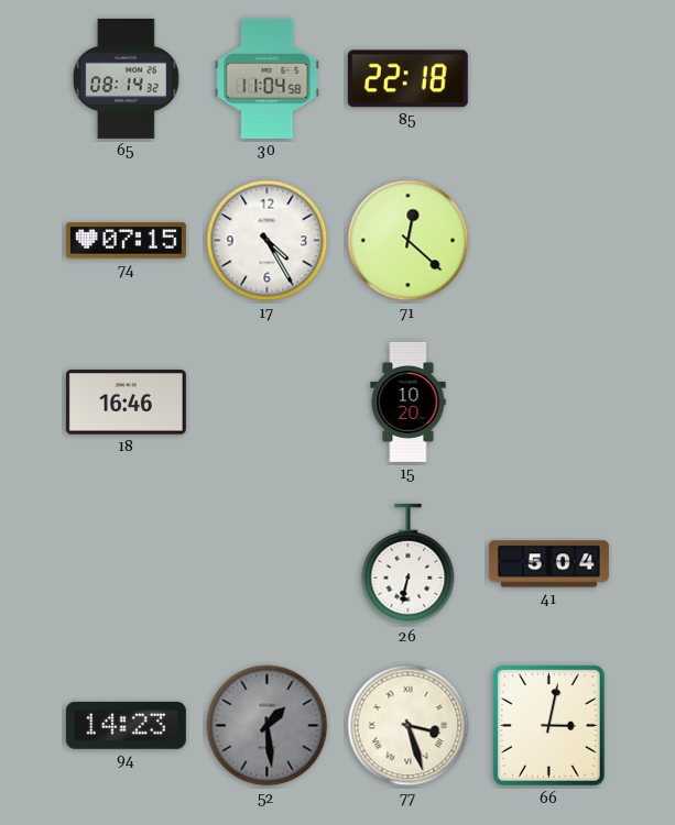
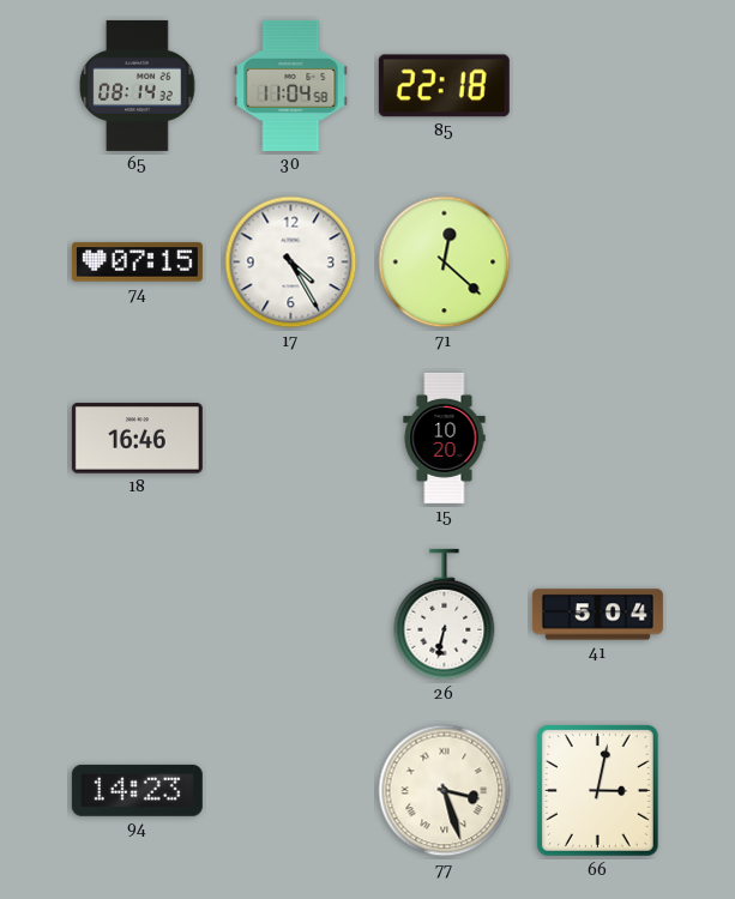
52: 1:29 -> none (268, 726)
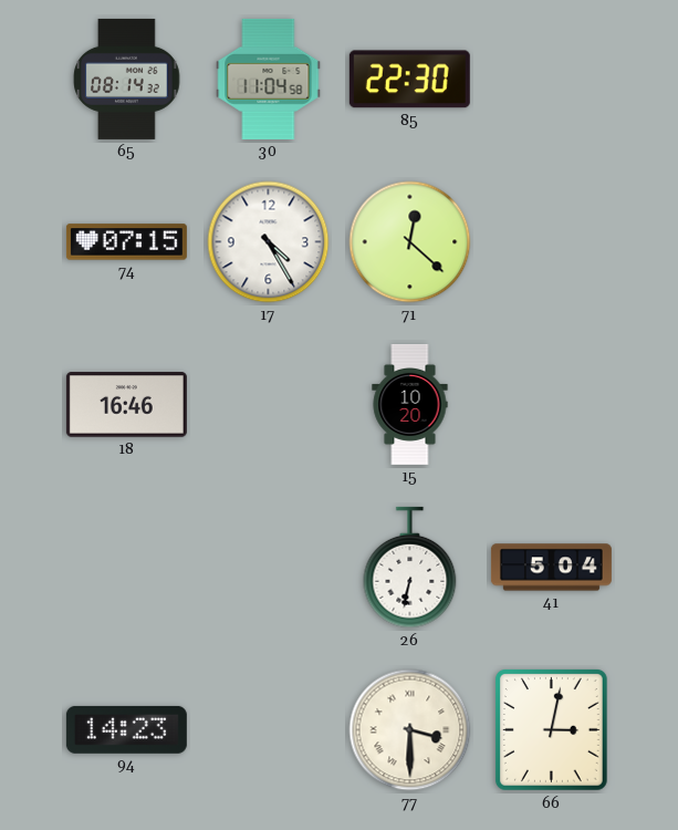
85: 22:18 -> 22:30 (409, 80)
77: 3:27 -> 3:30 (410, 730)
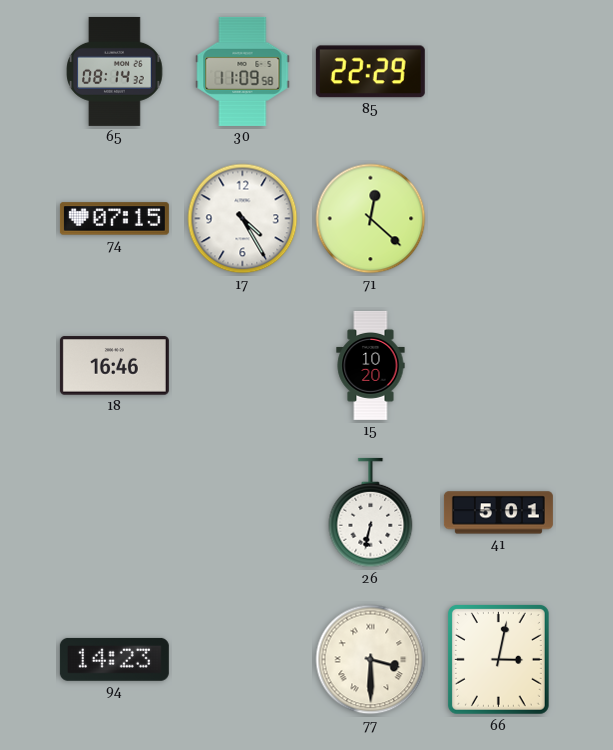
30: 11:04 -> 11:09 (243, 71)
85: 22:30 -> 22:29 (370, 72)
41: 5:04 -> 5:01 (498, 513)
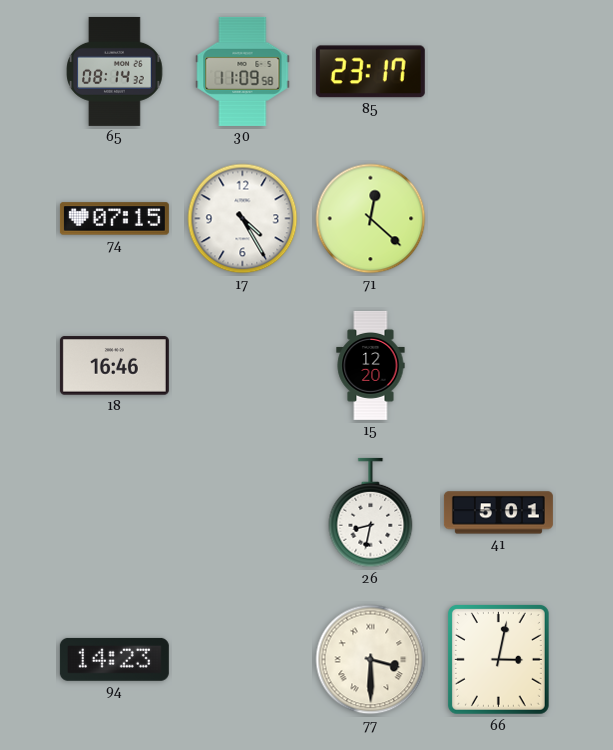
85: 22:29 -> 23:17 (370, 72)
15: 10:20 -> 12:20 (371, 365)
26: 6:32 -> 8:32 (371, 513)
